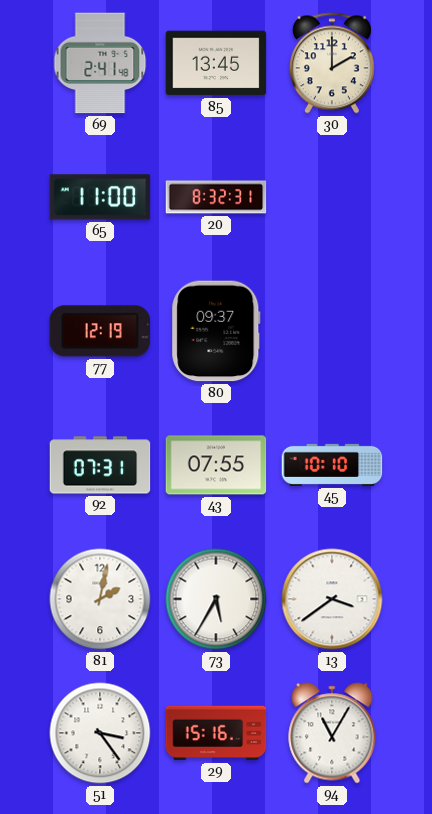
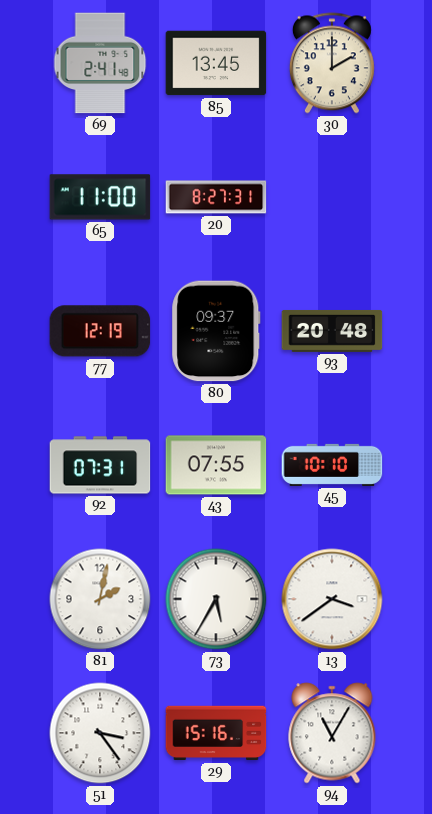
20: 8:32 -> 8:27 (216, 197)
93: none -> 20:48 (332, 331)
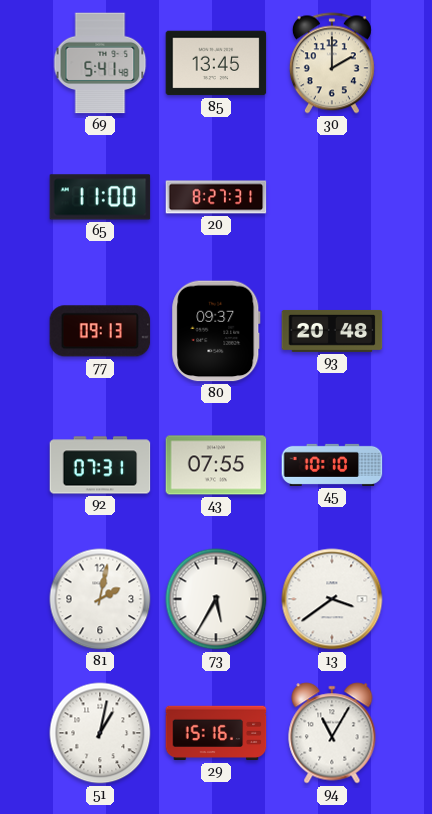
69: 2:41 -> 5:41 (100, 63)
77: 12:19 -> 09:13 (100, 331)
51: 3:24 -> 1:02 (100, 733)
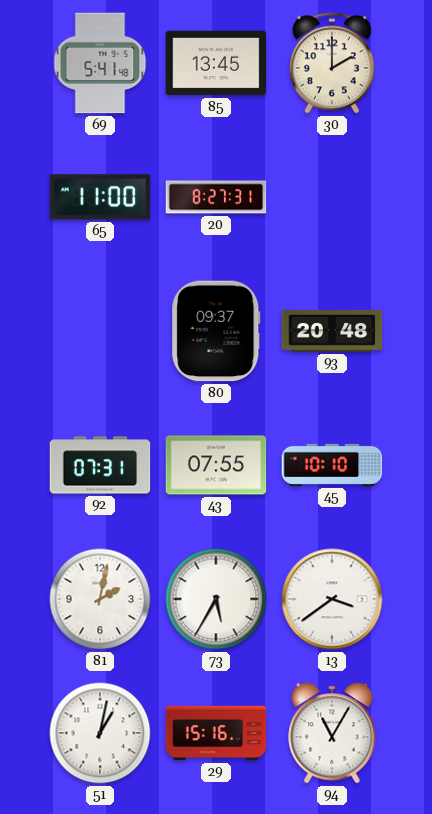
77: 09:13 -> none (100, 331)
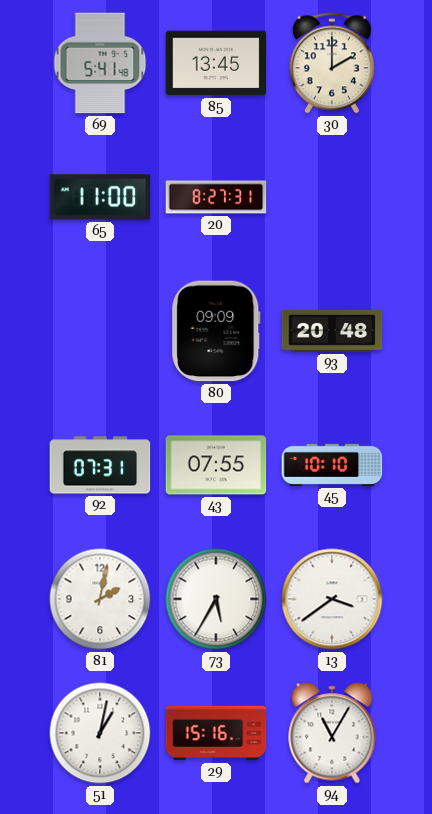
80: 09:37 -> 09:09 (216, 331)
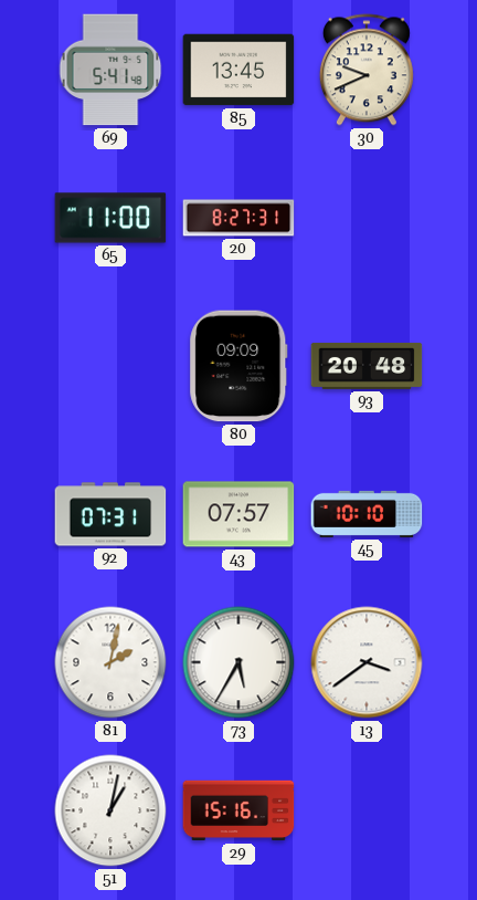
30: 2:00 -> 9:41 (367, 70)
43: 07:55 -> 07:57 (239, 514)
94: 11:05 -> none (332, 733)
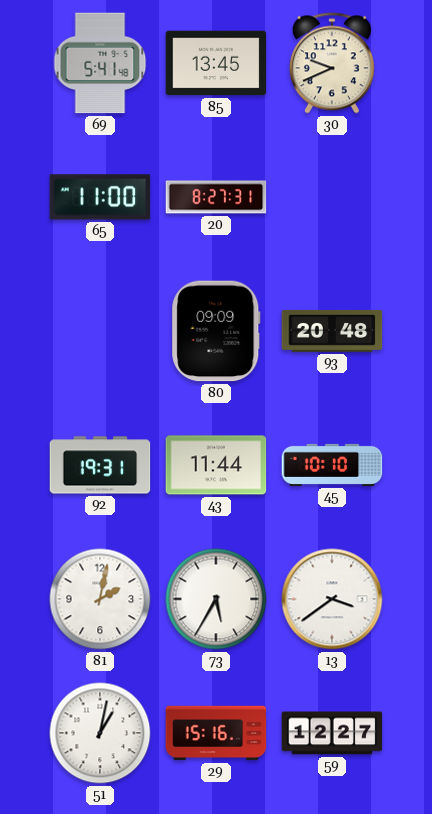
92: 07:31 -> 19:31 (100, 465)
43: 07:57 -> 11:44 (216, 465)
59: none -> 12:27 (332, 733)
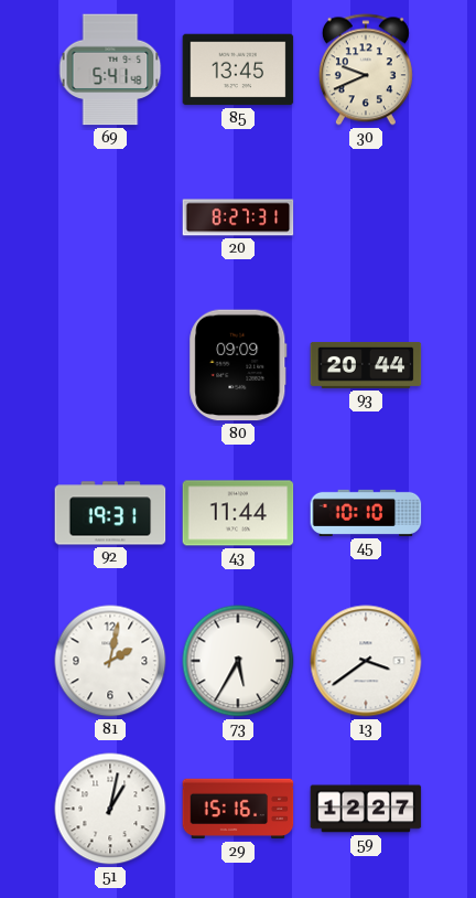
65: 11:00 -> none (100, 197)
93: 20:48 -> 20:44 (366, 365)
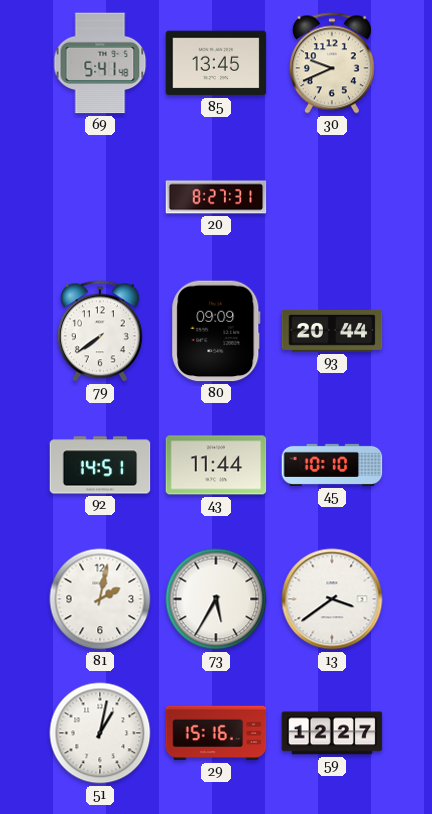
79: none -> 7:39 (100, 331)
92: 19:31 -> 14:51 (100, 465)
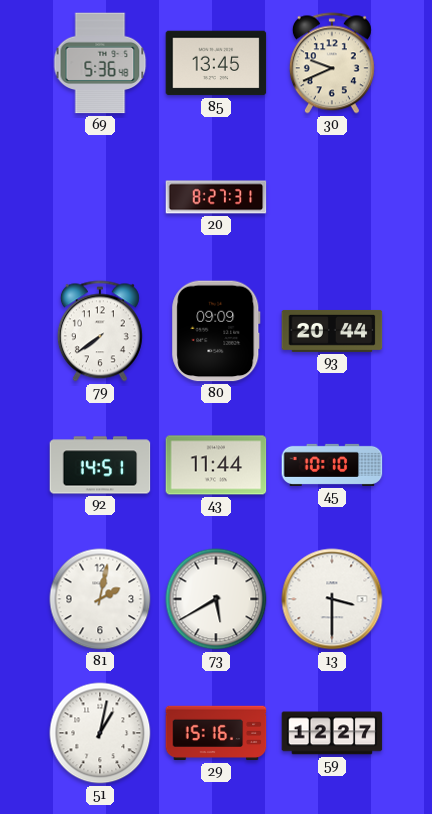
69: 5:41 -> 5:36 (100, 63)
73: 5:35 -> 5:40 (216, 599)
13: 3:39 -> 3:30 (332, 599)
